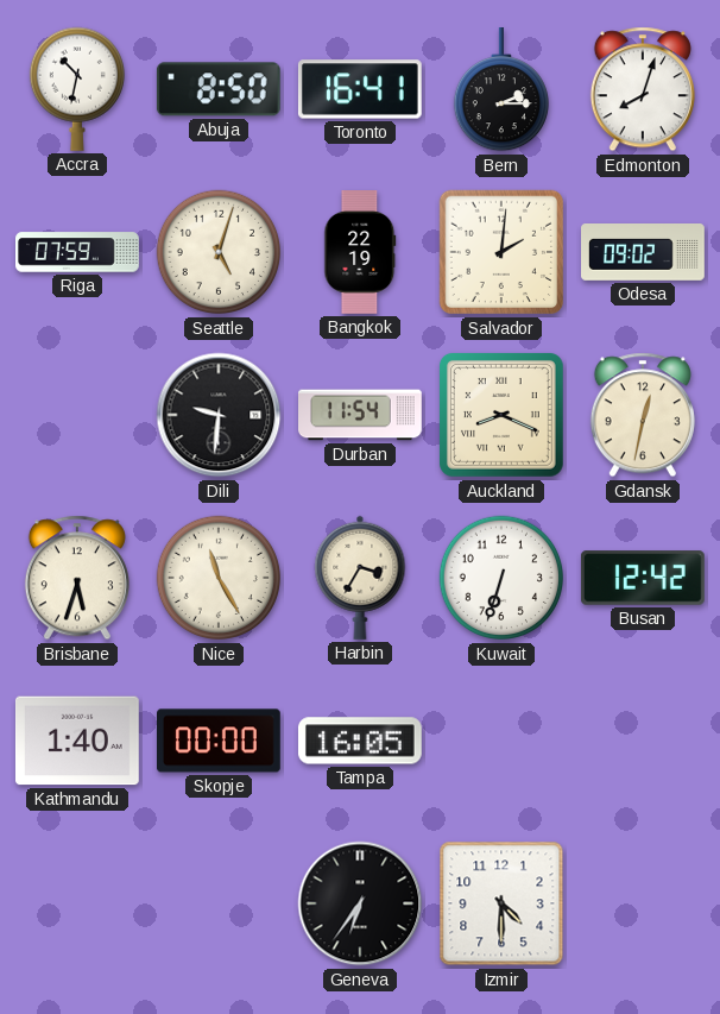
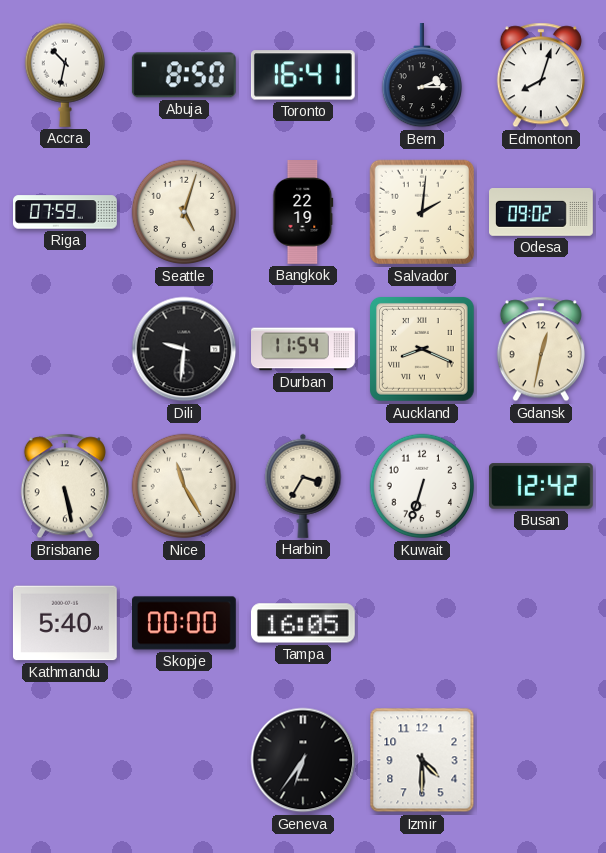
Brisbane: 5:33 -> 5:28 (65, 486)
Kathmandu: 1:40 -> 5:40 (65, 623)
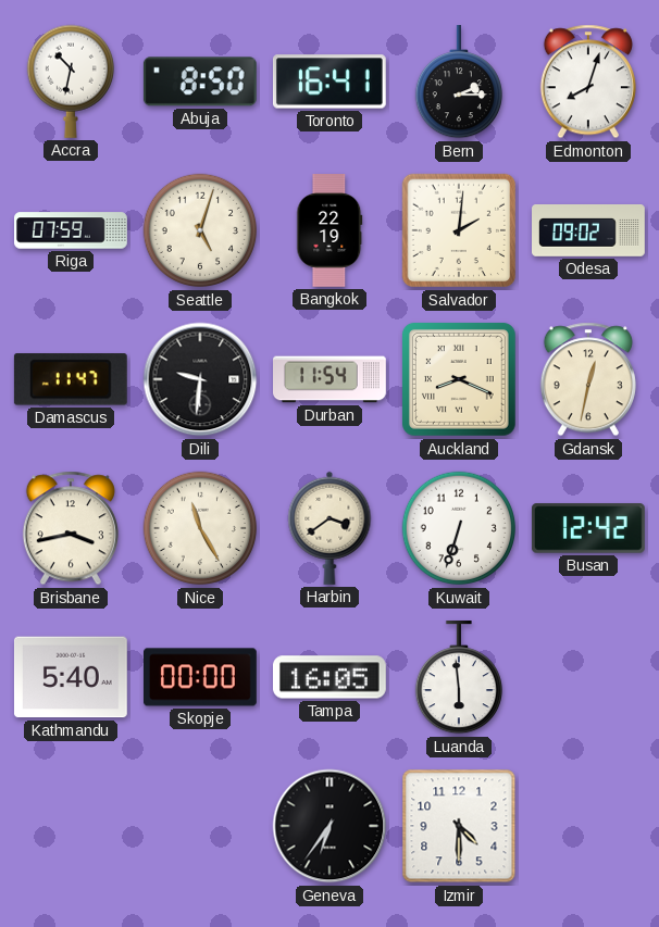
Damascus: none -> 11:47 (71, 379)
Brisbane: 5:28 -> 3:43 (71, 528)
Harbin: 3:35 -> 3:39 (329, 528)
Luanda: none -> 5:59 (458, 678)
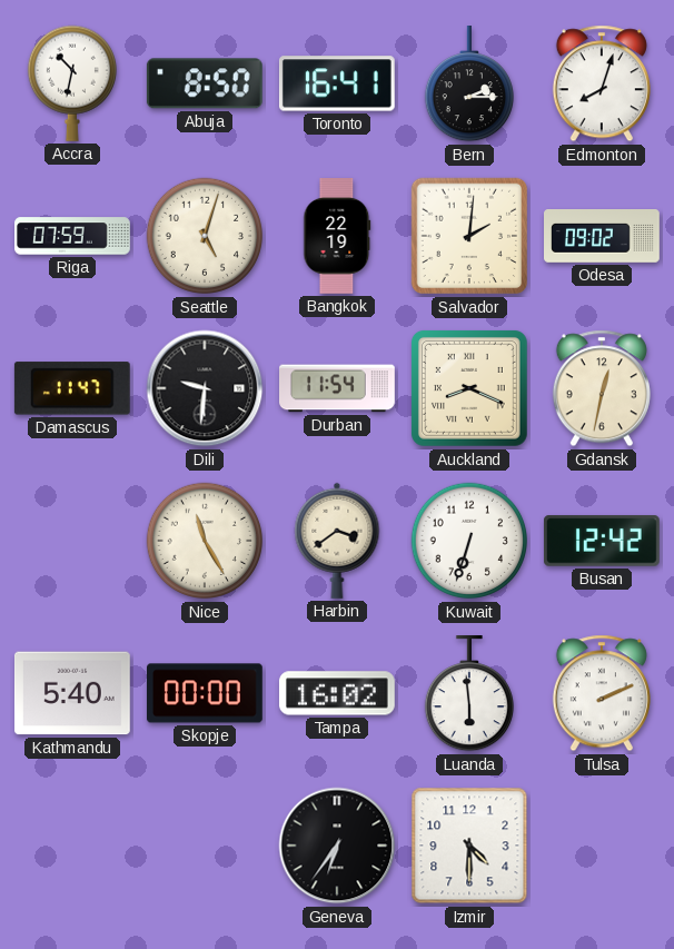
Brisbane: 3:43 -> none (71, 528)
Tampa: 16:05 -> 16:02 (337, 693)
Tulsa: none -> 2:11 (602, 693)
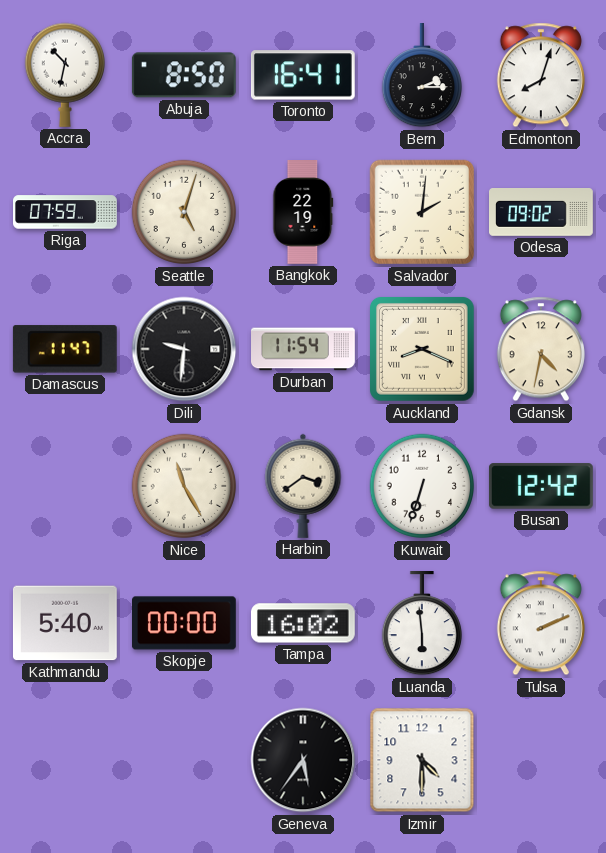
Gdansk: 12:32 -> 4:32 (541, 349)
Geneva: 6:36 -> 5:36 (303, 760)
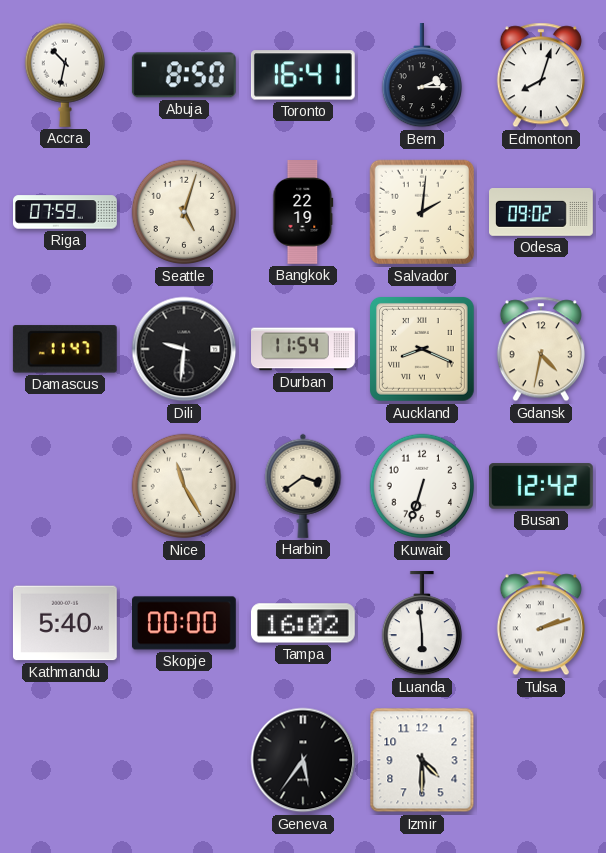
Tulsa: 2:11 -> 2:12 (541, 623)
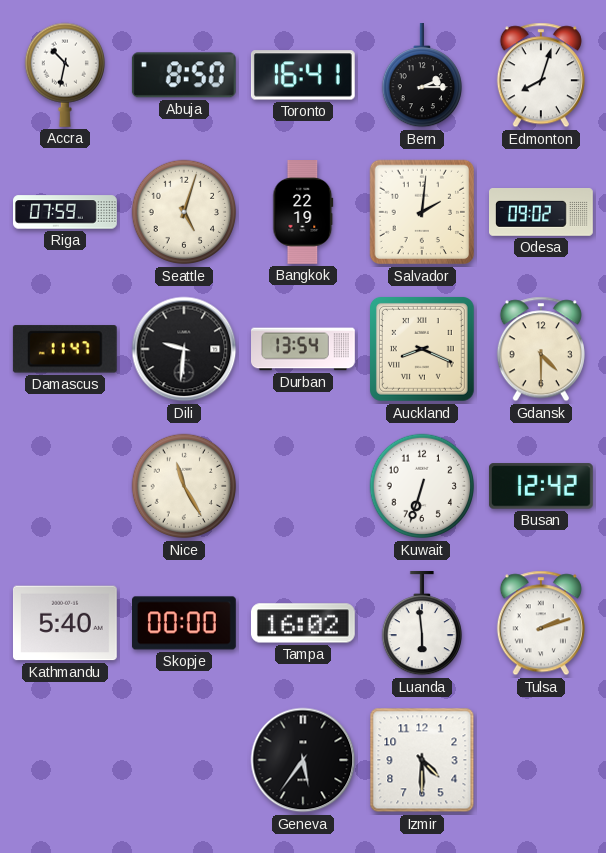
Durban: 11:54 -> 13:54 (304, 349)
Gdansk: 4:32 -> 4:30 (541, 349)
Harbin: 3:39 -> none (303, 486)
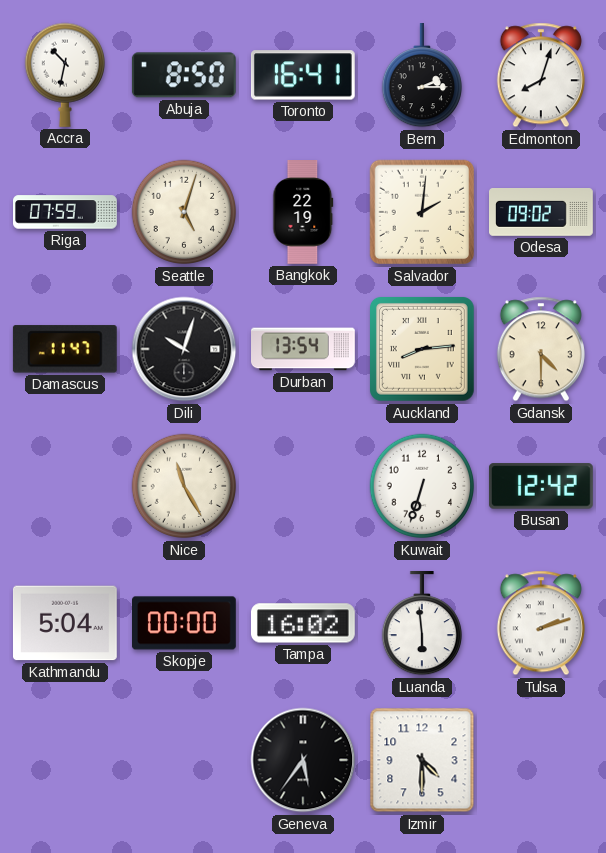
Dili: 9:31 -> 10:03 (184, 349)
Auckland: 8:19 -> 8:14 (422, 349)
Kathmandu: 5:40 -> 5:04 (65, 623)
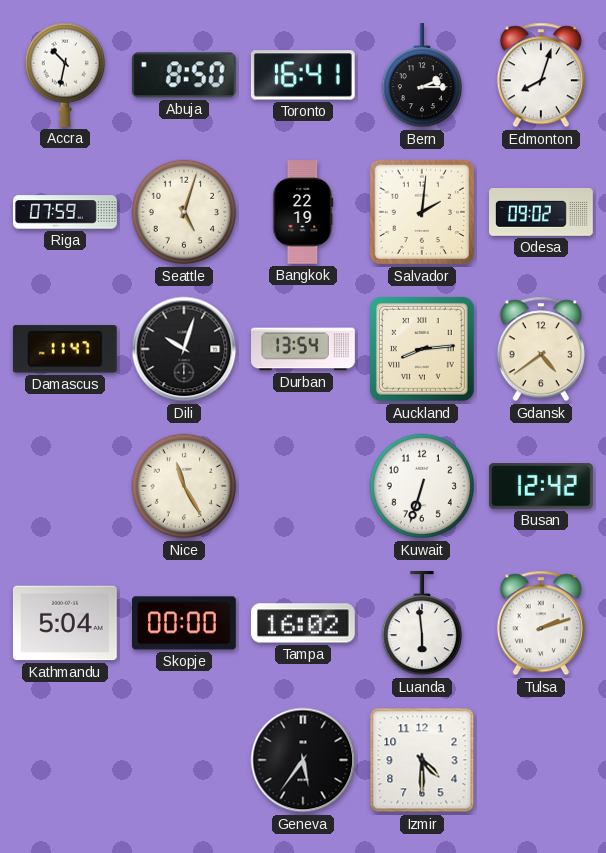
Gdansk: 4:30 -> 4:39 (541, 349)
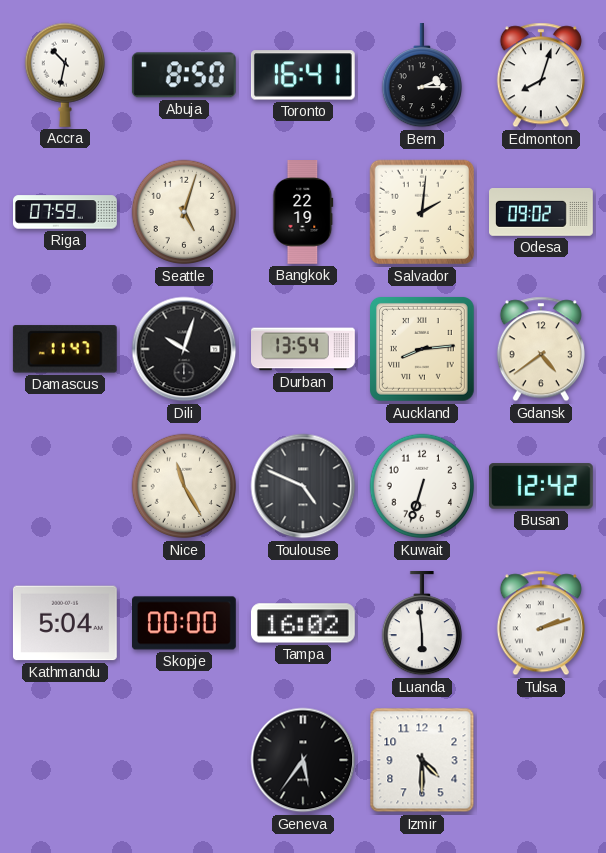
Toulouse: none -> 4:49 (303, 486)
